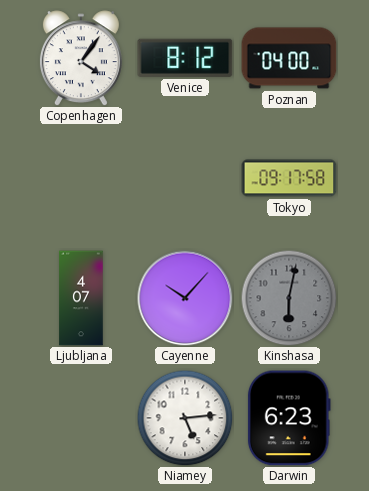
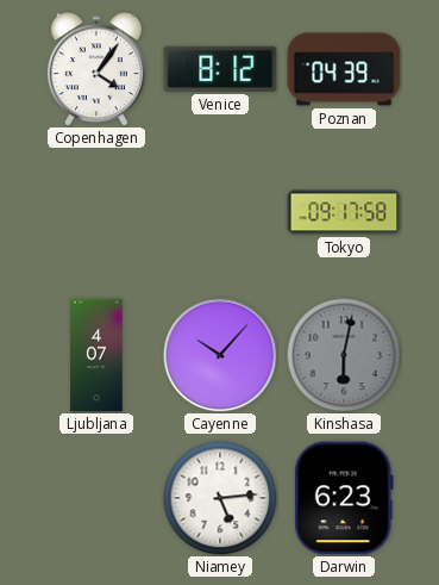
Poznan: 04:00 -> 04:39 (344, 69)
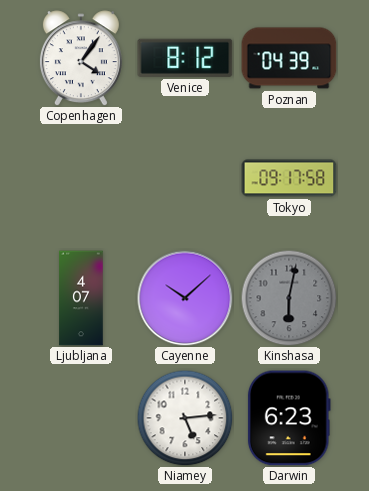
Cayenne: 10:07 -> 10:08 (185, 298)
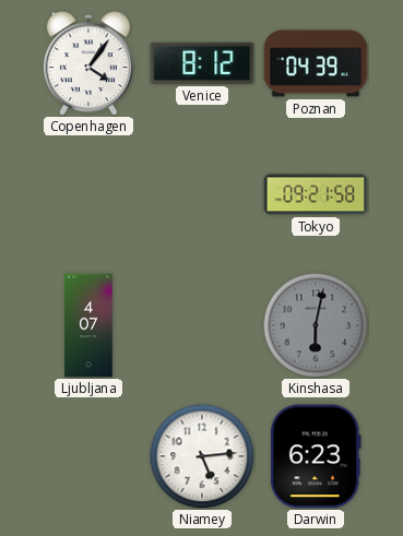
Tokyo: 09:17 -> 09:21 (316, 194)
Cayenne: 10:08 -> none (185, 298)
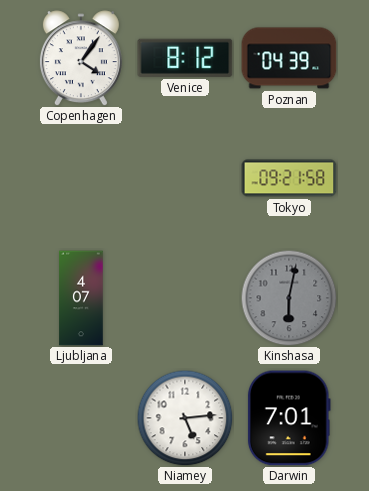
Darwin: 6:23 -> 7:01 (289, 418)
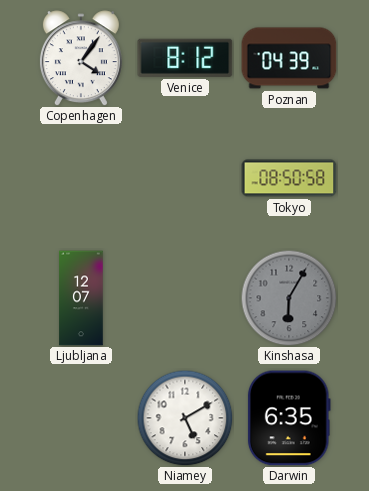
Tokyo: 09:21 -> 08:50 (289, 178)
Ljubljana: 4:07 -> 12:07 (81, 298)
Kinshasa: 6:02 -> 6:05 (289, 298)
Niamey: 5:14 -> 5:10 (185, 418)
Darwin: 7:01 -> 6:35 (289, 418)
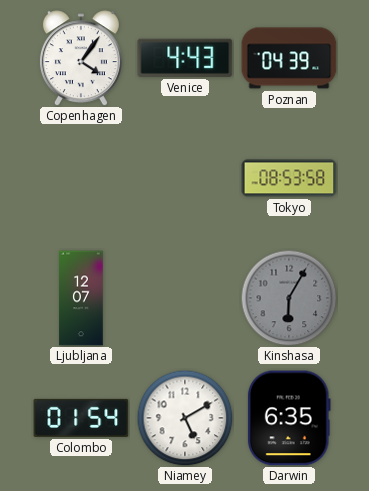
Venice: 8:12 -> 4:43 (185, 58)
Tokyo: 08:50 -> 08:53 (289, 178)
Colombo: none -> 01:54 (81, 418)
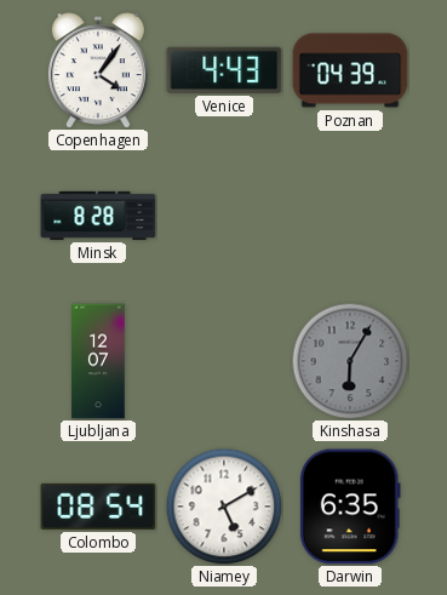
Minsk: none -> 8:28 (98, 216)
Tokyo: 08:53 -> none (289, 178)
Colombo: 01:54 -> 08:54 (98, 507)
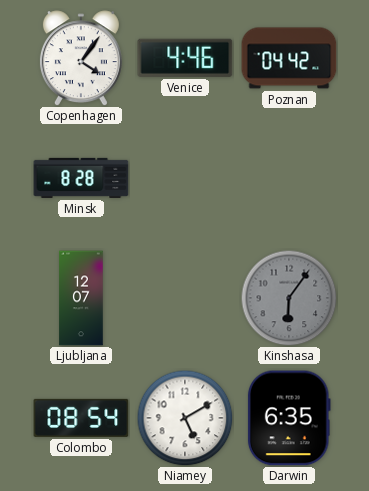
Venice: 4:43 -> 4:46 (185, 58)
Poznan: 04:39 -> 04:42 (289, 58)
Kinshasa: 6:05 -> 6:06 (289, 298)
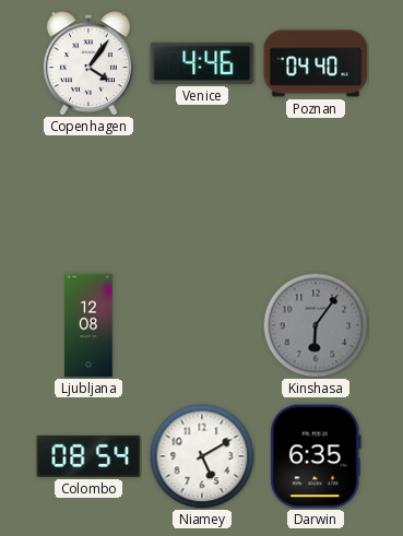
Poznan: 04:42 -> 04:40 (316, 63)
Minsk: 8:28 -> none (81, 178)
Ljubljana: 12:07 -> 12:08 (88, 325)
